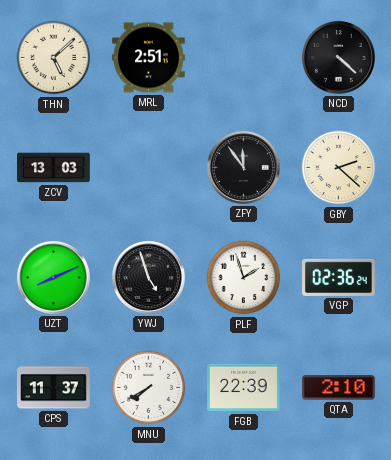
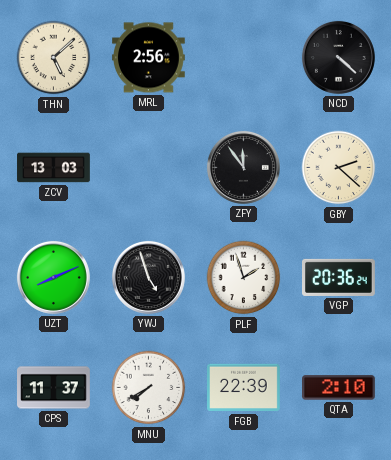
MRL: 2:51 -> 2:56 (149, 58)
VGP: 02:36 -> 20:36 (339, 277)
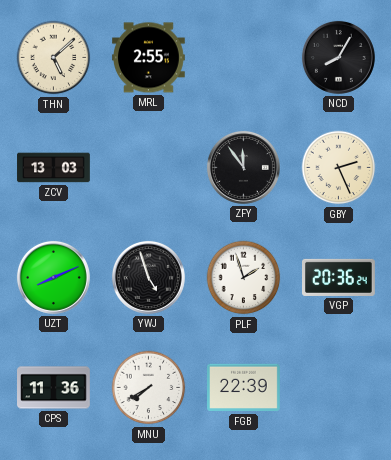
MRL: 2:56 -> 2:55 (149, 58)
NCD: 4:22 -> 8:05 (338, 57)
GBY: 2:22 -> 2:26 (339, 168)
CPS: 11:37 -> 11:36 (54, 388)
QTA: 2:10 -> none (339, 388)
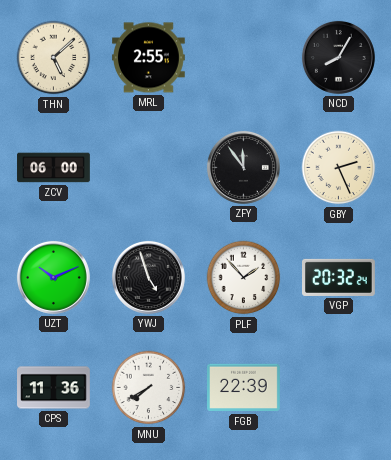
ZCV: 13:03 -> 06:00 (54, 168)
UZT: 8:11 -> 10:11 (53, 277)
PLF: 1:57 -> 1:53 (244, 278)
VGP: 20:36 -> 20:32 (339, 277)
